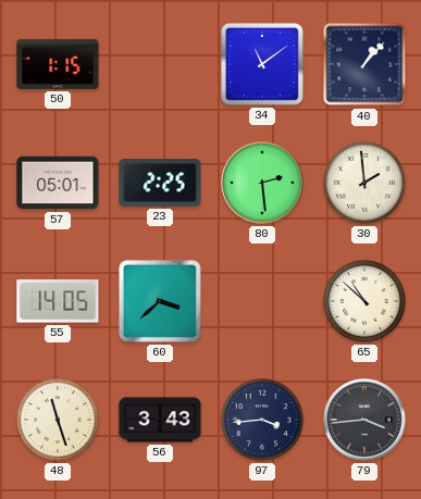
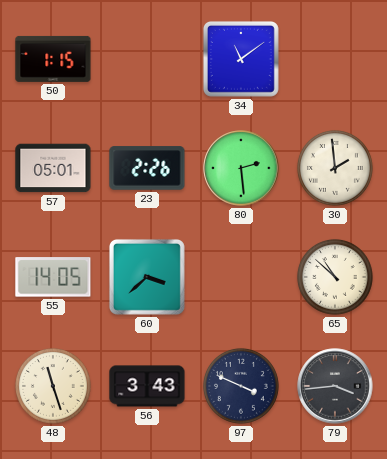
40: 1:07 -> none (364, 64)
23: 2:25 -> 2:26 (147, 168)
97: 3:44 -> 3:49 (241, 386)
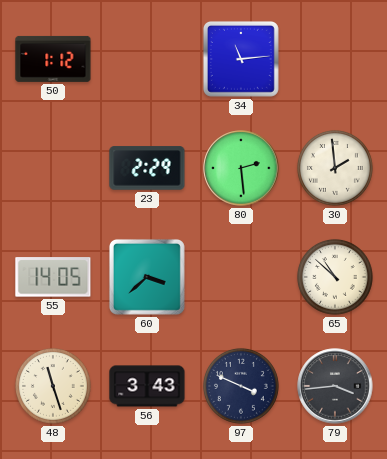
50: 1:15 -> 1:12 (53, 59)
34: 11:09 -> 11:14 (241, 59)
57: 05:01 -> none (53, 168)
23: 2:26 -> 2:29 (147, 168)
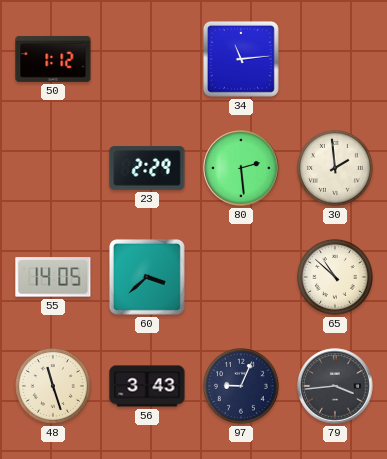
97: 3:49 -> 9:04 (241, 386)
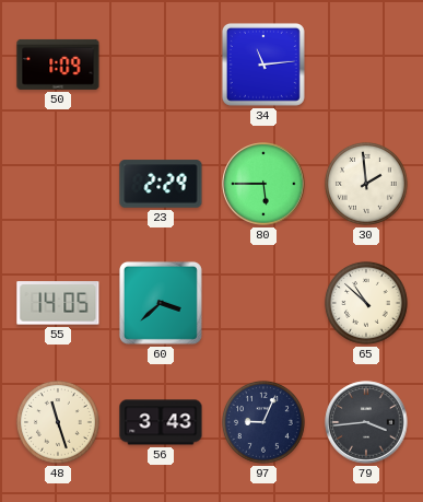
50: 1:12 -> 1:09 (58, 65)
80: 2:29 -> 5:45 (263, 184)
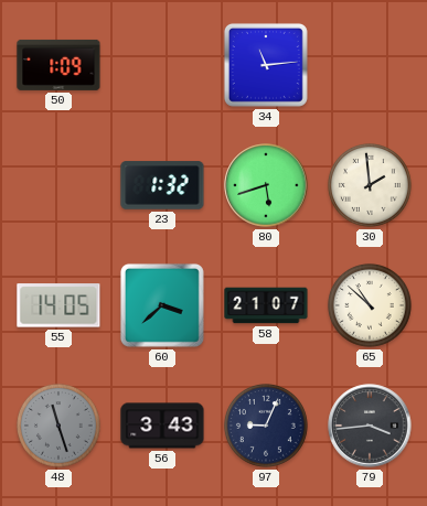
23: 2:29 -> 1:32 (162, 185)
80: 5:45 -> 5:42 (266, 185)
58: none -> 21:07 (266, 305)
48 dial: cream -> grey (58, 426)
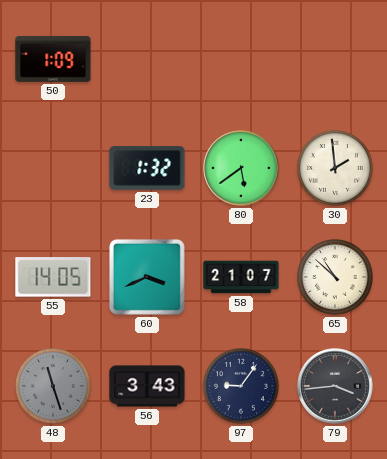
34: 11:14 -> none (266, 65)
80: 5:42 -> 5:39 (241, 168)
60: 3:38 -> 3:41 (147, 277)
97: 9:04 -> 9:06 (241, 386)
